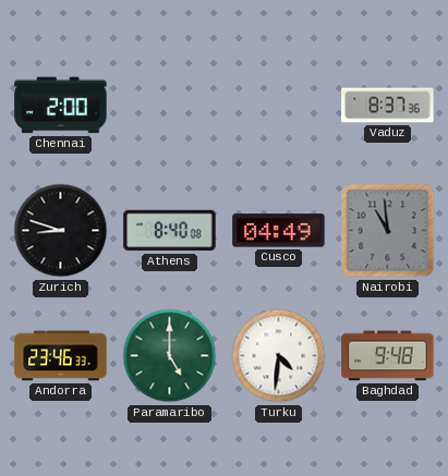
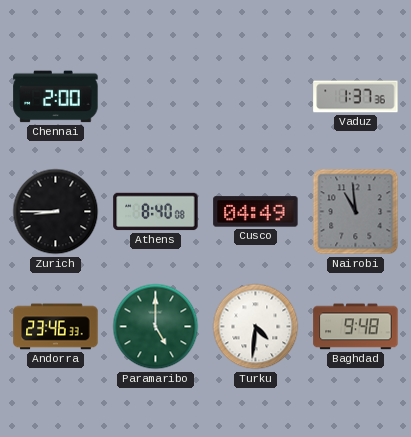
Vaduz: 8:37 -> 1:37 (356, 97)
Zurich: 8:48 -> 8:45 (56, 212)
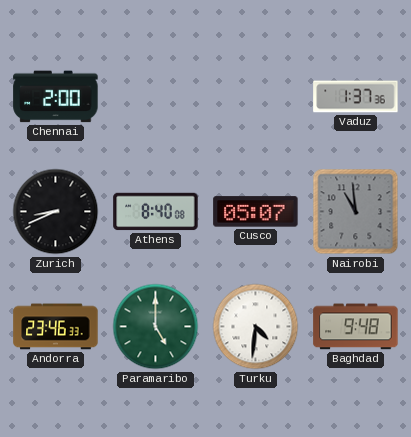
Zurich: 8:45 -> 8:41 (56, 212)
Cusco: 04:49 -> 05:07 (256, 212)
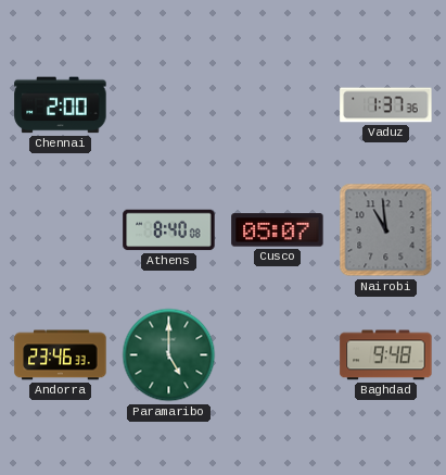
Zurich: 8:41 -> none (56, 212)
Turku: 4:31 -> none (256, 327)
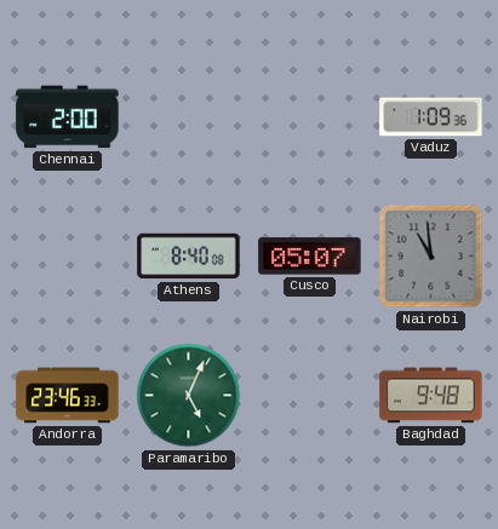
Vaduz: 1:37 -> 1:09 (431, 117)
Paramaribo: 5:00 -> 5:04 (189, 396)
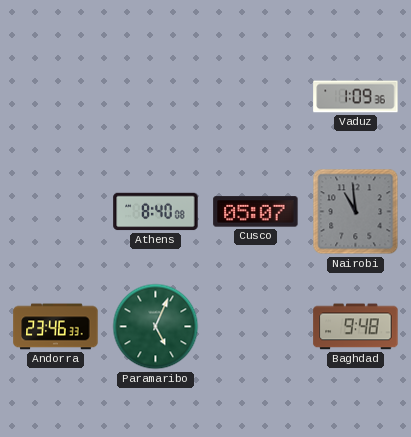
Chennai: 2:00 -> none (68, 117)
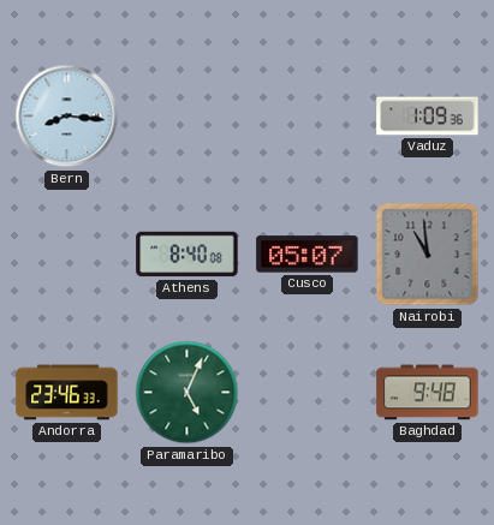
Bern: none -> 8:16 (67, 117)
